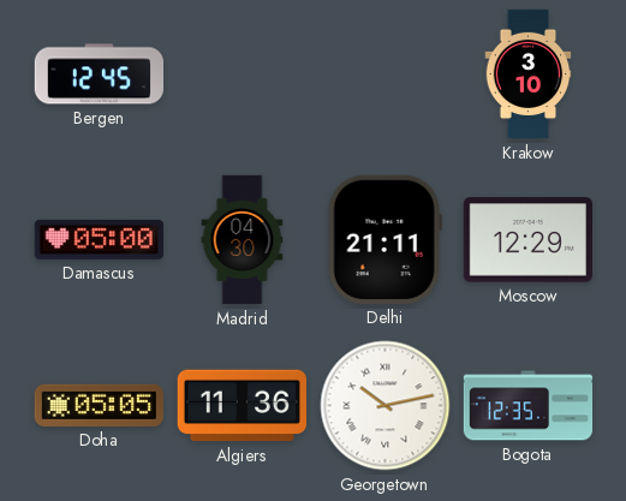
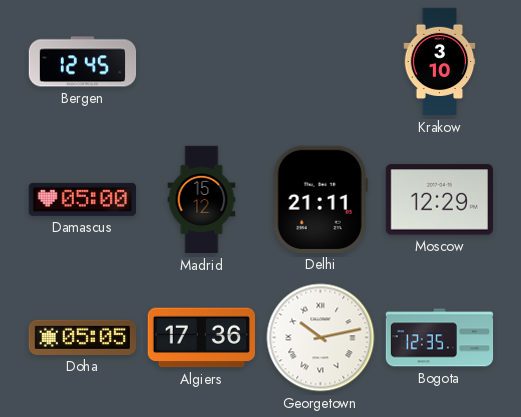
Madrid: 04:30 -> 15:12 (202, 200)
Algiers: 11:36 -> 17:36 (201, 338)
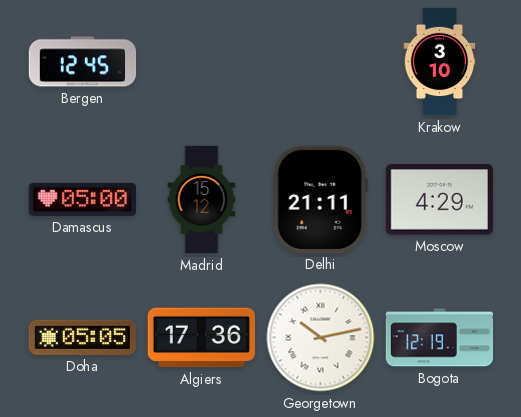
Moscow: 12:29 -> 4:29 (439, 200)
Bogota: 12:35 -> 12:19 (440, 338)
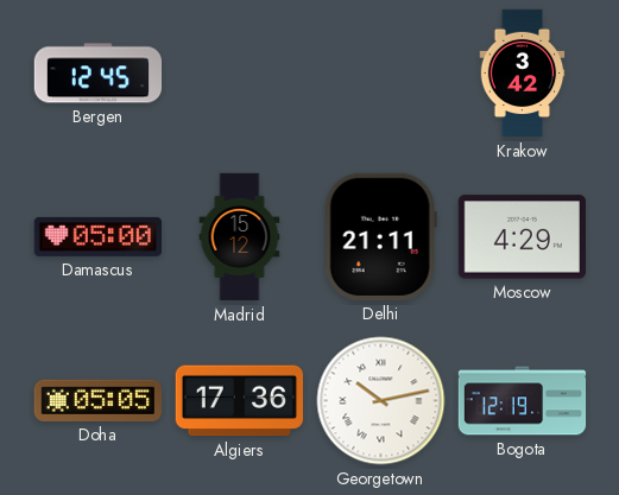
Krakow: 3:10 -> 3:42 (523, 74)
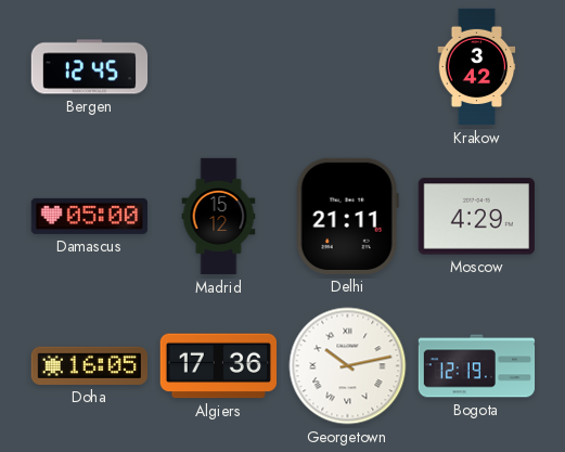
Doha: 05:05 -> 16:05 (89, 365)
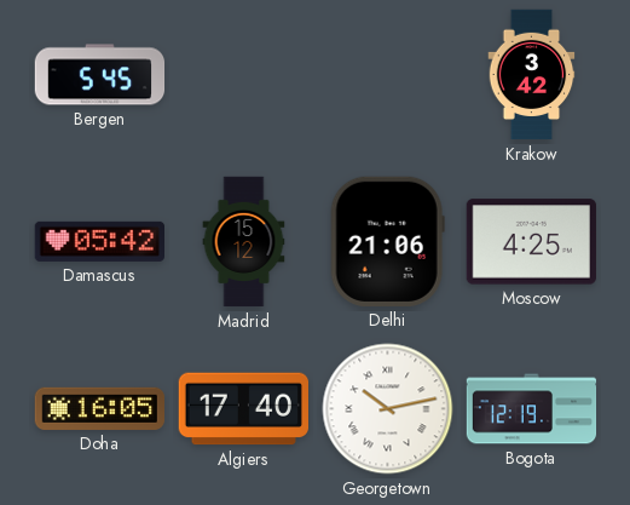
Bergen: 12:45 -> 5:45 (100, 75)
Damascus: 05:00 -> 05:42 (99, 241)
Delhi: 21:11 -> 21:06 (387, 241)
Moscow: 4:29 -> 4:25 (531, 242)
Algiers: 17:36 -> 17:40 (243, 409)
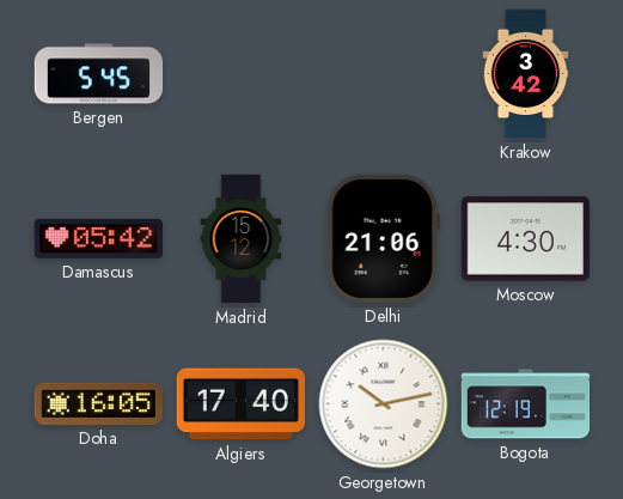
Moscow: 4:25 -> 4:30 (525, 239)
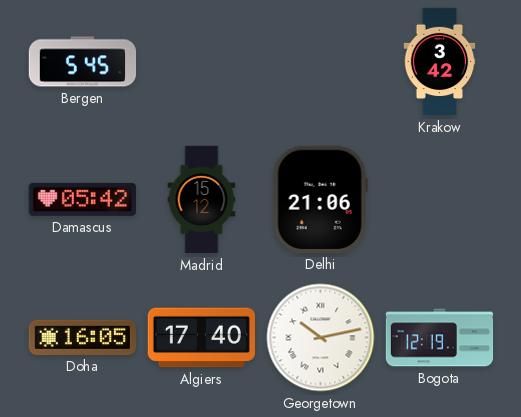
Moscow: 4:30 -> none (525, 239)
